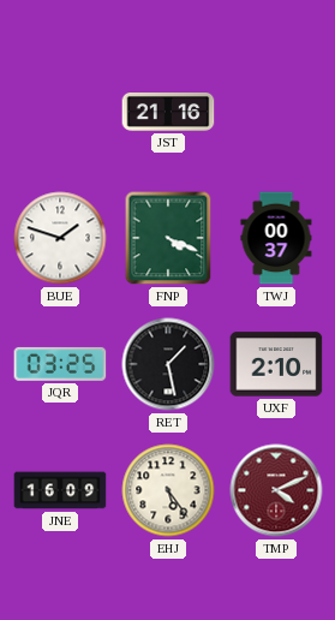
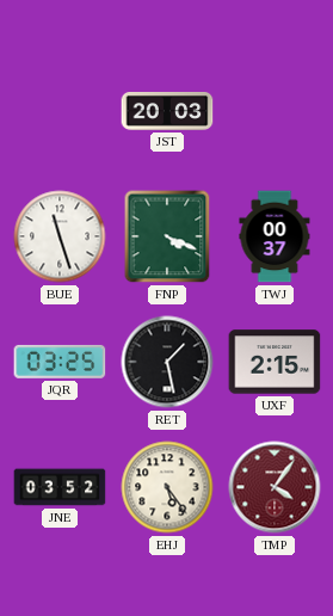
JST: 21:16 -> 20:03 (167, 112)
BUE: 1:48 -> 11:27 (60, 236)
UXF: 2:10 -> 2:15 (275, 362)
JNE: 16:09 -> 03:52 (60, 487)
TMP: 4:11 -> 4:06 (275, 487)
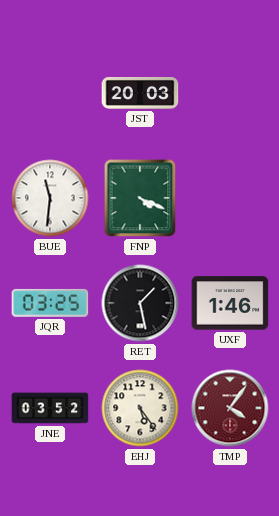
BUE: 11:27 -> 11:31 (50, 198)
TWJ: 00:37 -> none (275, 236)
UXF: 2:15 -> 1:46 (230, 303)
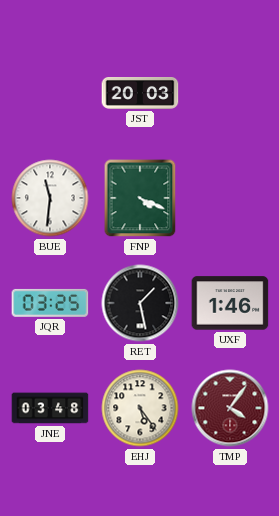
JNE: 03:52 -> 03:48 (50, 408)
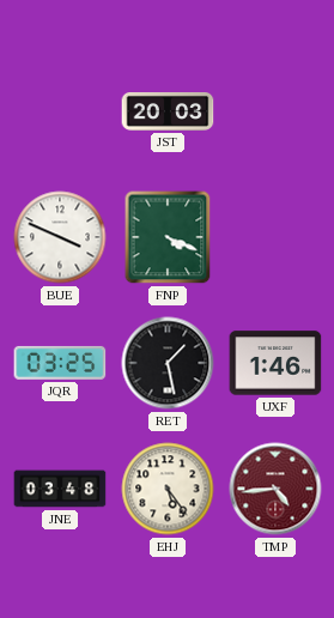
BUE: 11:31 -> 3:49 (60, 237)
TMP: 4:06 -> 4:44 (275, 489)
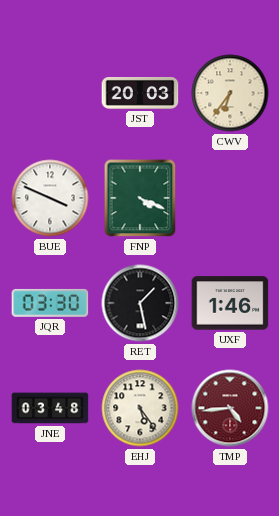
CWV: none -> 6:36 (230, 93)
JQR: 03:25 -> 03:30 (50, 303)
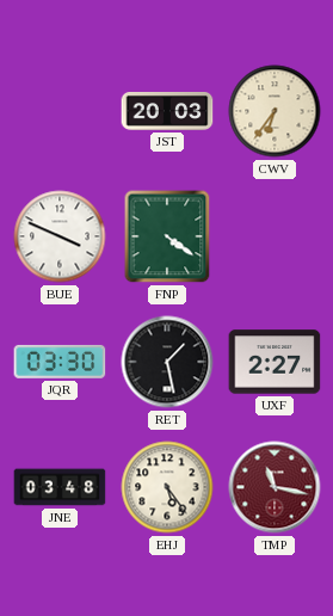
FNP: 4:19 -> 4:21 (167, 236)
UXF: 1:46 -> 2:27 (275, 362)
TMP: 4:44 -> 11:17 (275, 487)
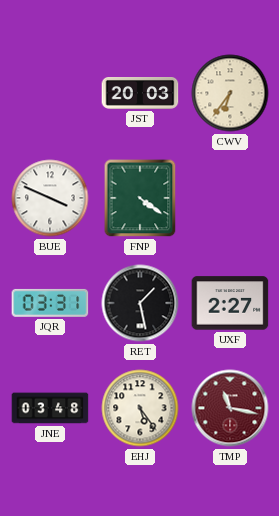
JQR: 03:30 -> 03:31 (50, 303)
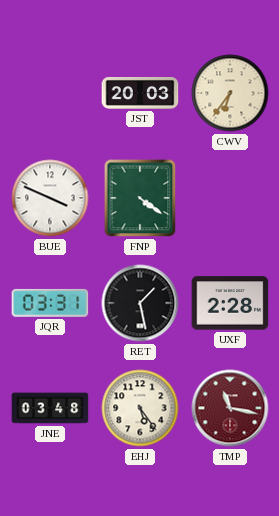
UXF: 2:27 -> 2:28 (230, 303)
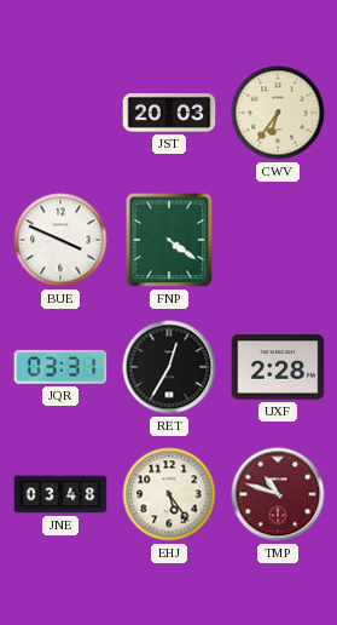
RET: 1:28 -> 12:35 (169, 367)
TMP: 11:17 -> 10:48 (278, 494)
